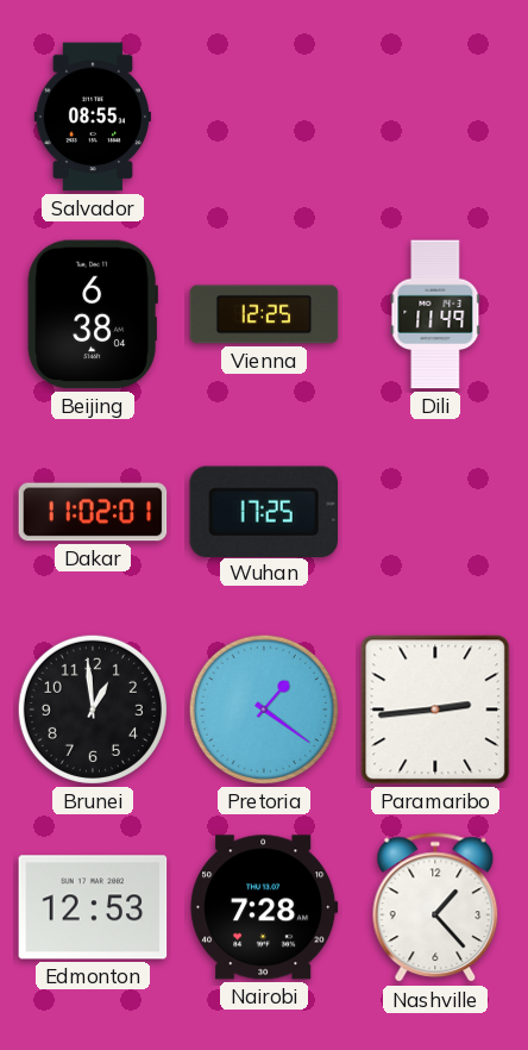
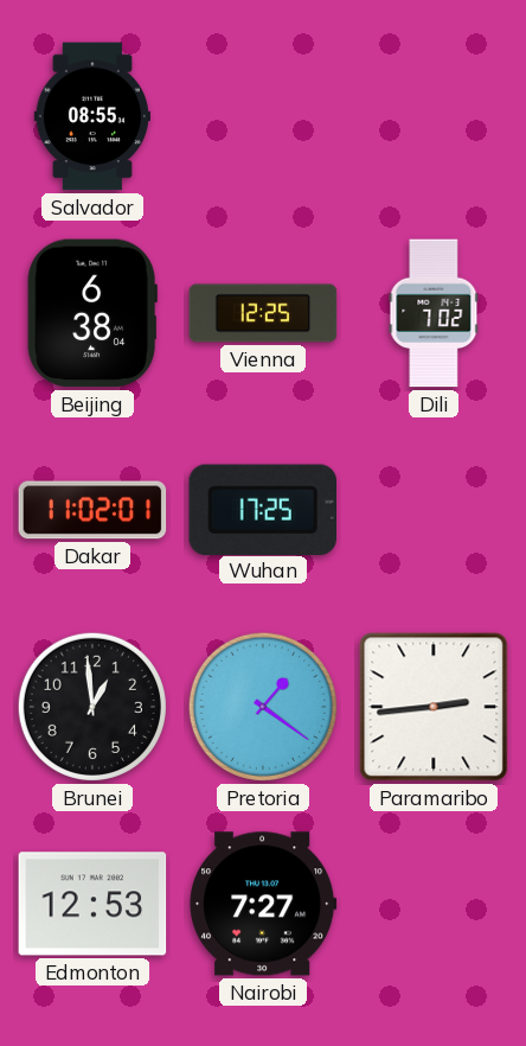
Dili: 11:49 -> 7:02 (434, 313)
Nairobi: 7:28 -> 7:27 (263, 904)
Nashville: 1:23 -> none (435, 908)
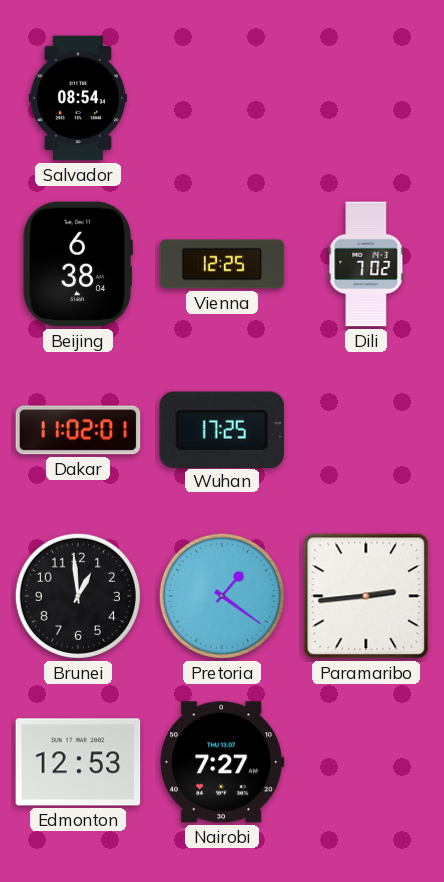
Salvador: 08:55 -> 08:54 (78, 98)
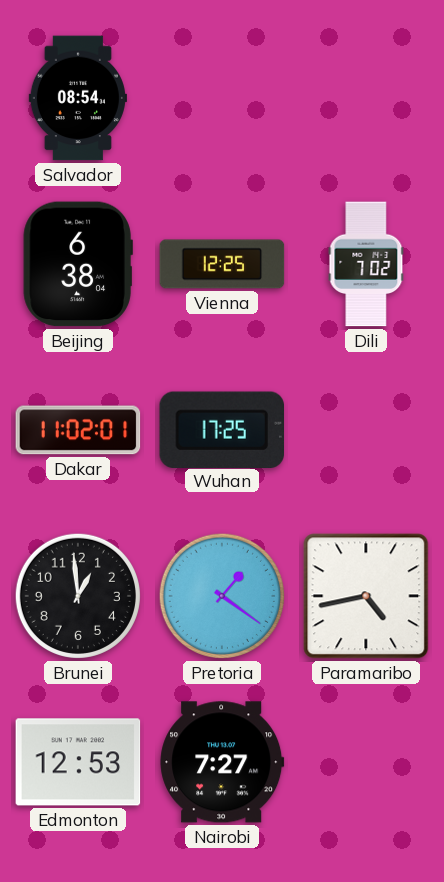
Paramaribo: 2:44 -> 4:43 (366, 596)
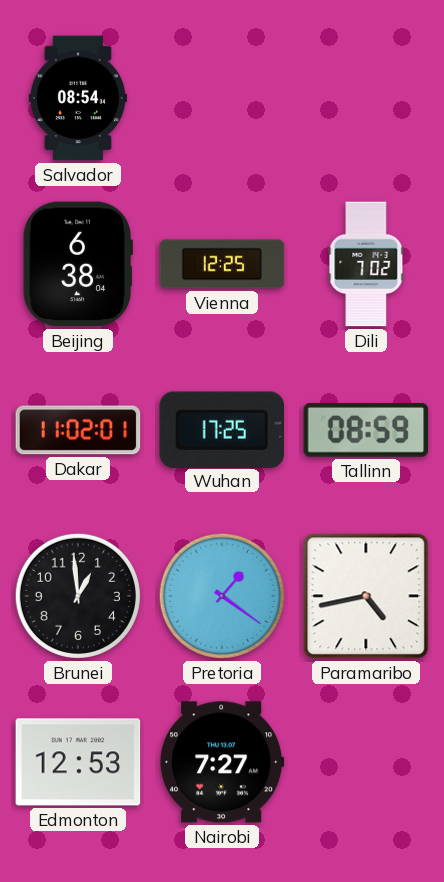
Tallinn: none -> 08:59 (366, 431)
